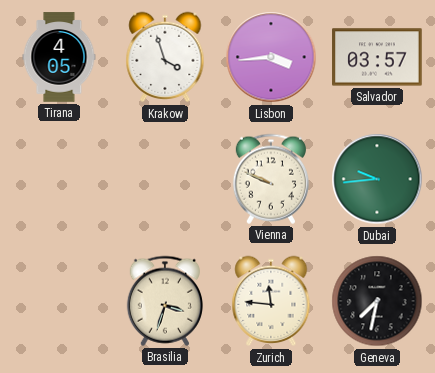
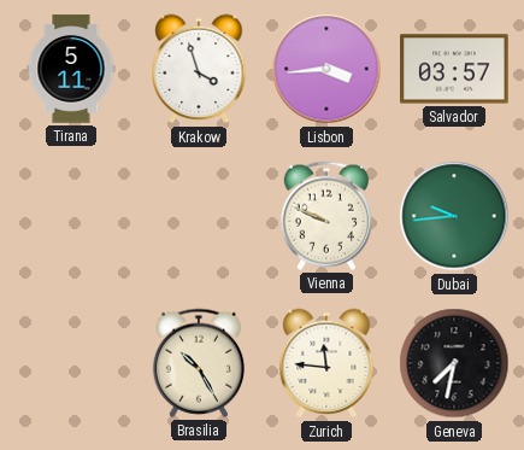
Tirana: 4:05 -> 5:11 (71, 69)
Brasilia: 3:33 -> 10:25 (199, 363)
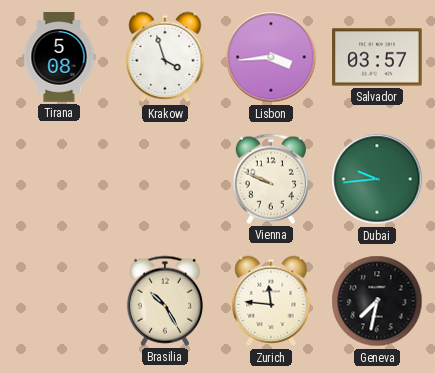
Tirana: 5:11 -> 5:08 (59, 57)
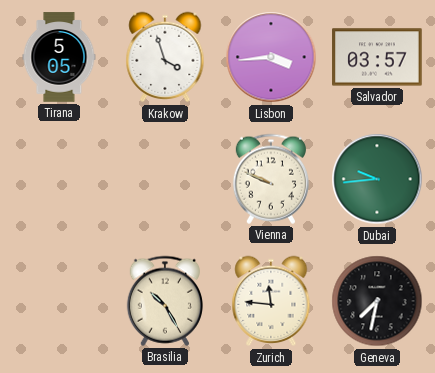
Tirana: 5:08 -> 5:05 (59, 57)
